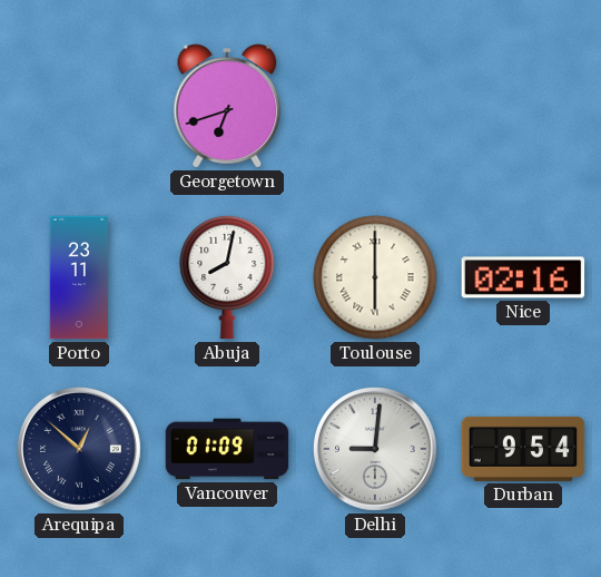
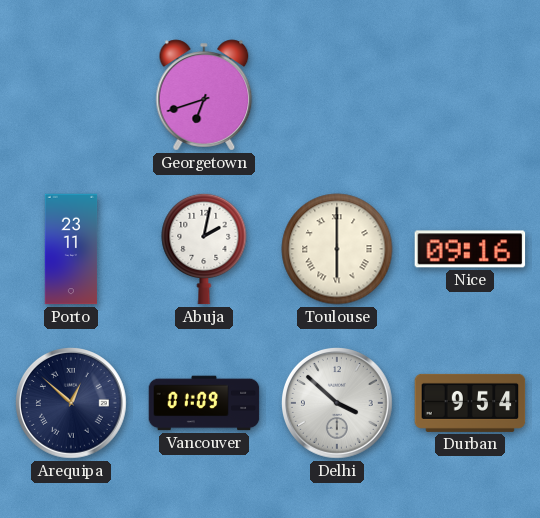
Abuja: 8:02 -> 2:02 (204, 249)
Nice: 02:16 -> 09:16 (470, 249)
Delhi: 9:01 -> 3:52 (338, 404)
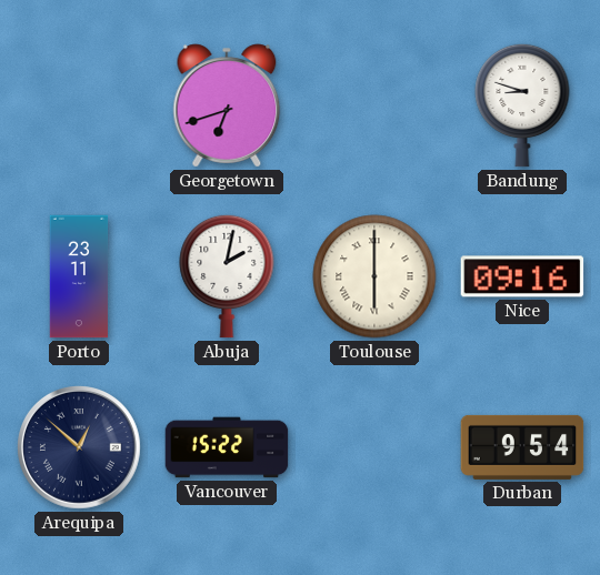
Bandung: none -> 8:48 (522, 105)
Vancouver: 01:09 -> 15:22 (227, 447)
Delhi: 3:52 -> none (338, 404)
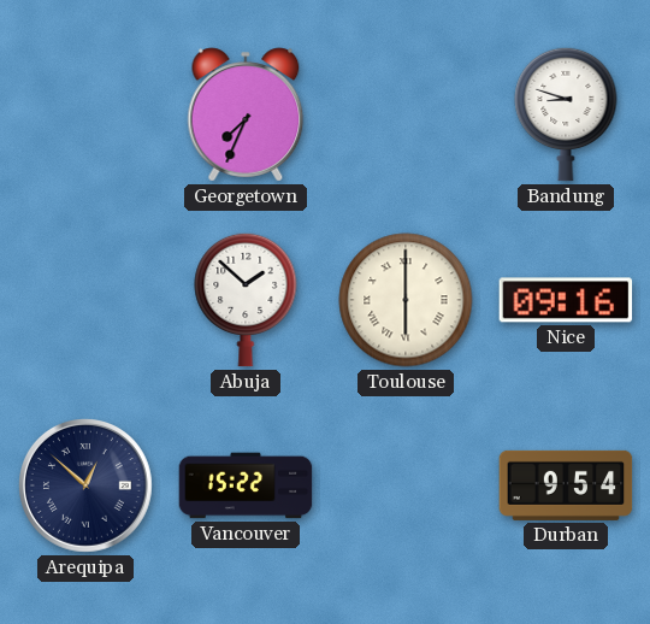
Georgetown: 6:42 -> 7:34 (246, 114)
Porto: 23:11 -> none (79, 276)
Abuja: 2:02 -> 1:52 (246, 300)
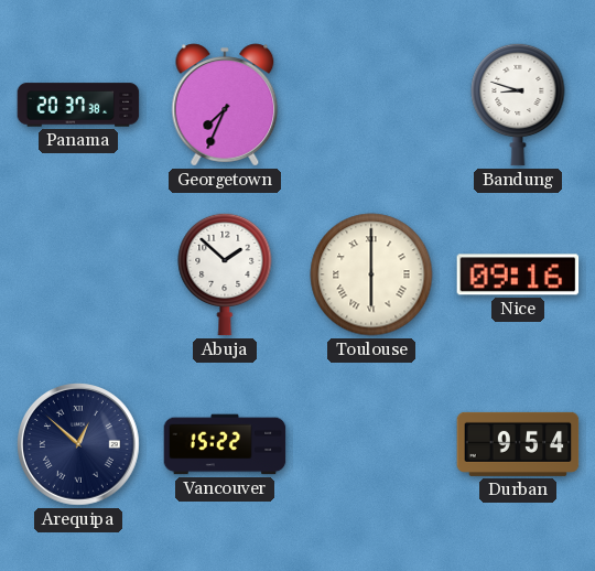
Panama: none -> 20:37 (78, 105)
